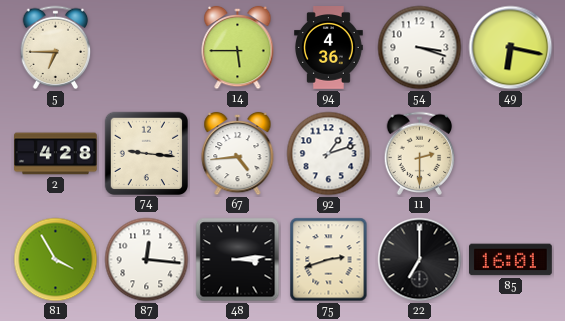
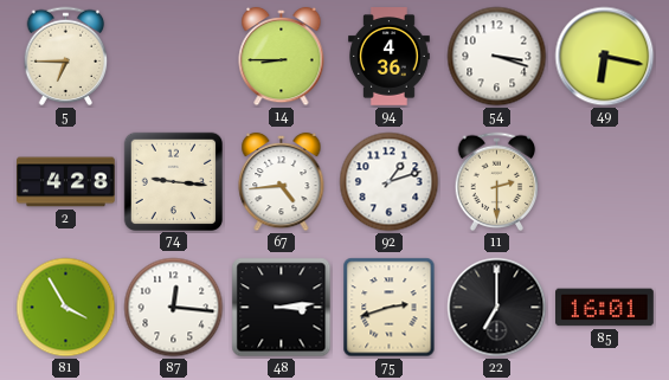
14: 5:45 -> 8:45 (282, 57)
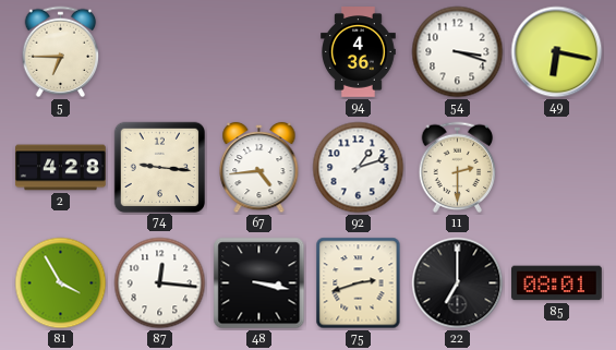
14: 8:45 -> none (282, 57)
48: 3:14 -> 3:17 (259, 283)
85: 16:01 -> 08:01 (557, 283)
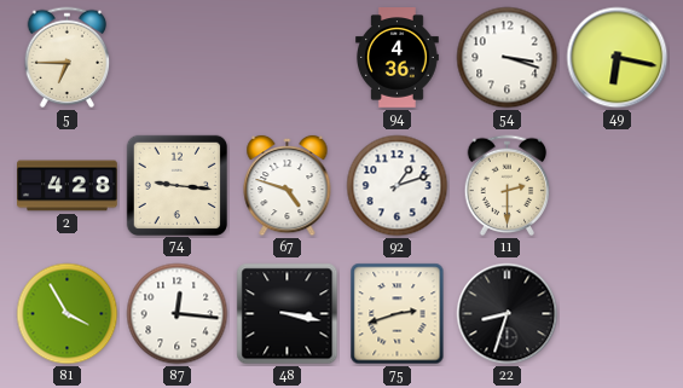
67: 4:44 -> 4:48 (288, 186)
22: 7:00 -> 8:33 (508, 314)
85: 08:01 -> none (557, 283)
